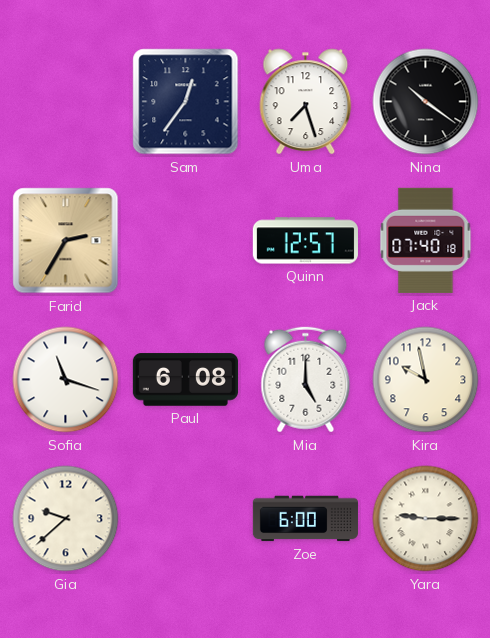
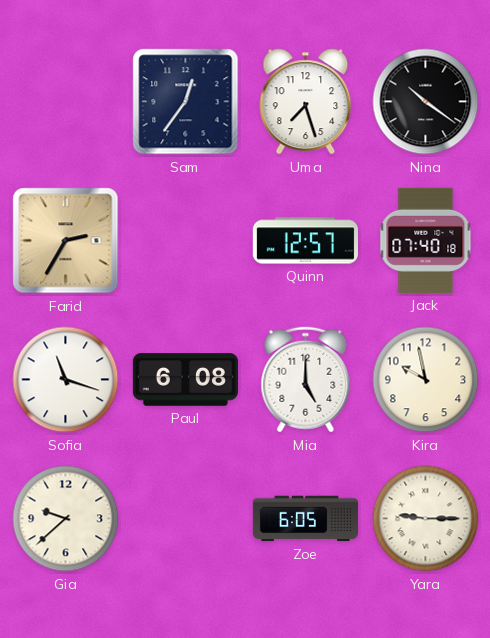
Zoe: 6:00 -> 6:05 (305, 519)
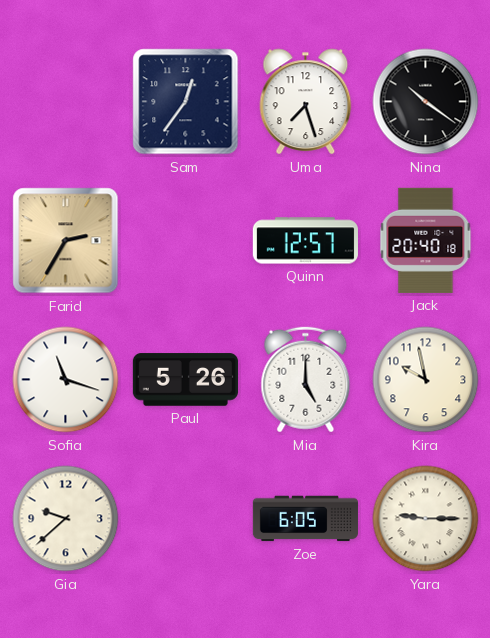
Jack: 07:40 -> 20:40 (426, 240)
Paul: 6:08 -> 5:26 (185, 380)
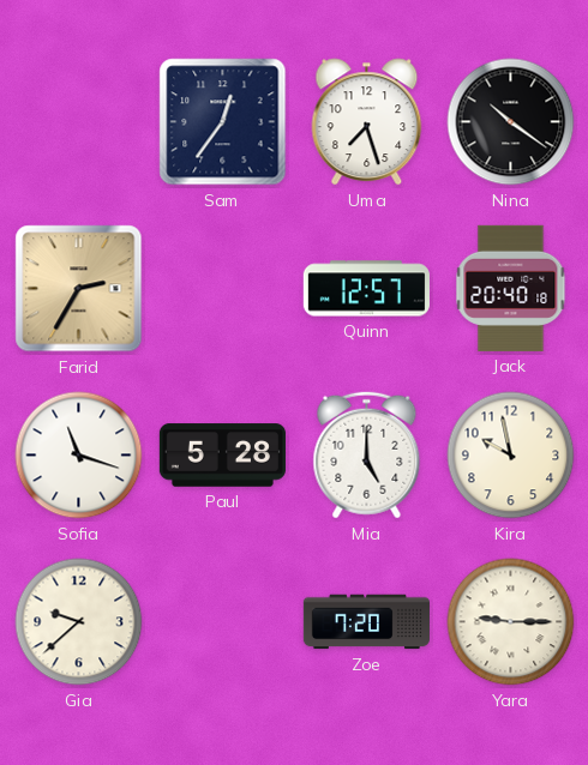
Paul: 5:26 -> 5:28 (222, 456)
Zoe: 6:05 -> 7:20 (366, 622)
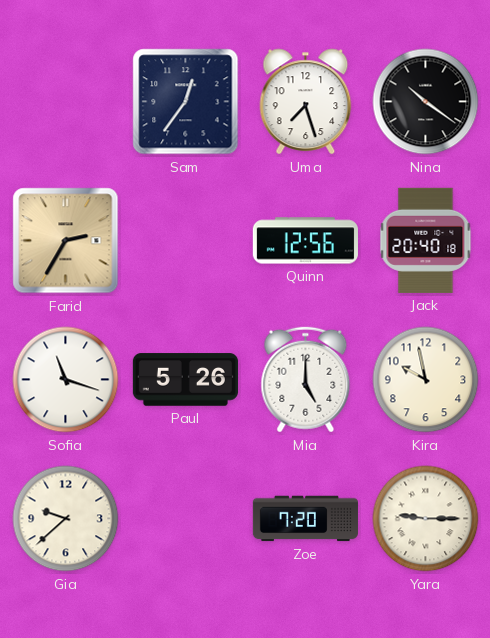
Quinn: 12:57 -> 12:56 (305, 241)
Paul: 5:28 -> 5:26 (185, 380)
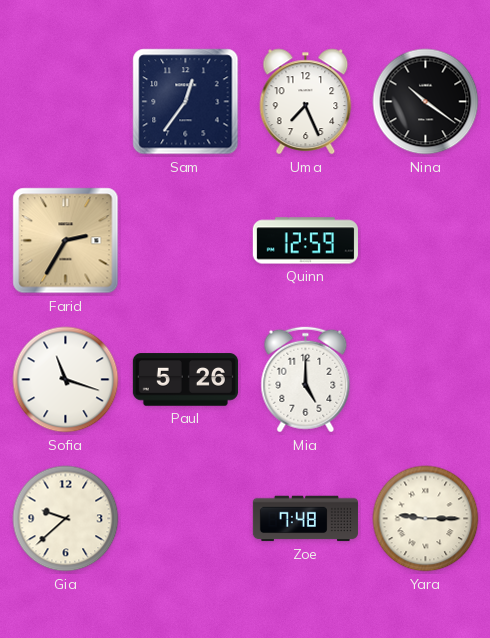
Uma: 7:27 -> 7:26 (306, 102)
Quinn: 12:56 -> 12:59 (305, 241)
Jack: 20:40 -> none (426, 240)
Kira: 9:58 -> none (426, 380)
Zoe: 7:20 -> 7:48 (305, 519)
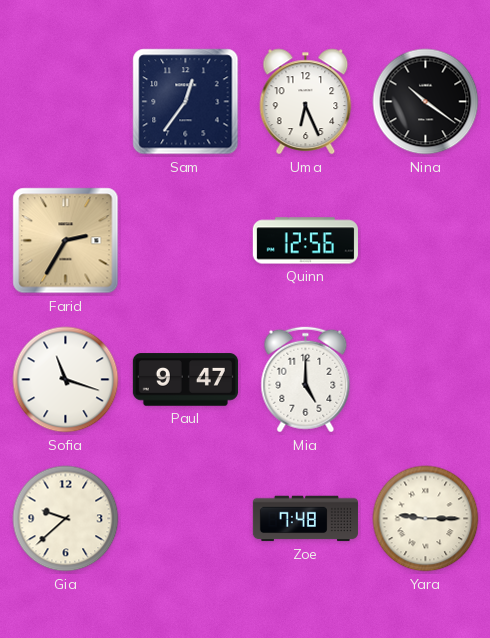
Uma: 7:26 -> 6:26 (306, 102)
Quinn: 12:59 -> 12:56 (305, 241)
Paul: 5:26 -> 9:47 (185, 380)
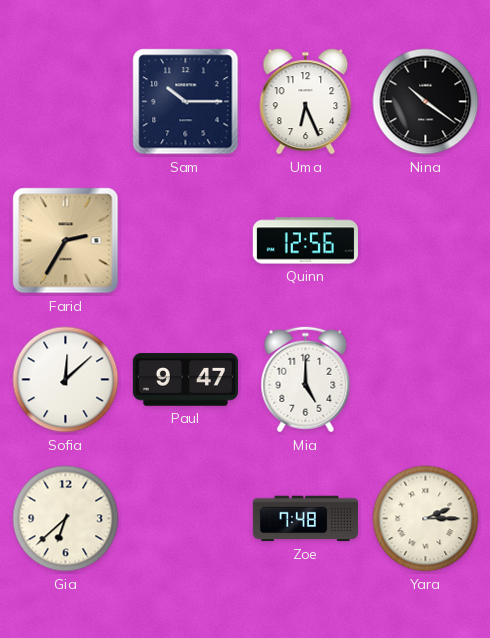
Sam: 12:36 -> 10:15 (186, 102)
Sofia: 11:18 -> 12:08 (66, 380)
Gia: 9:38 -> 6:38 (66, 519)
Yara: 9:15 -> 2:15 (426, 519)
